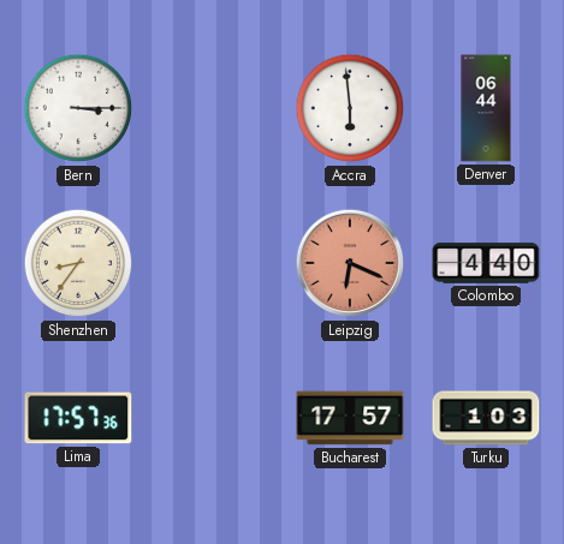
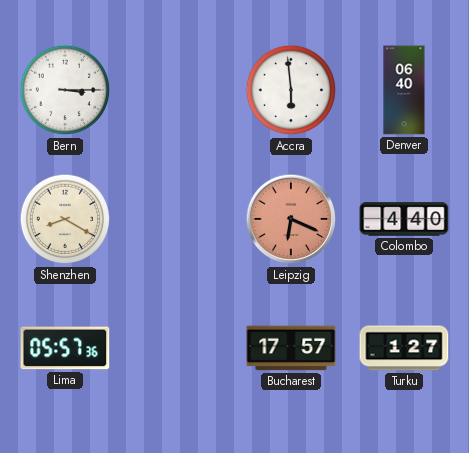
Denver: 06:44 -> 06:40 (404, 90)
Shenzhen: 8:36 -> 8:20 (65, 219)
Lima: 17:57 -> 05:57 (65, 348)
Turku: 1:03 -> 1:27 (404, 348)
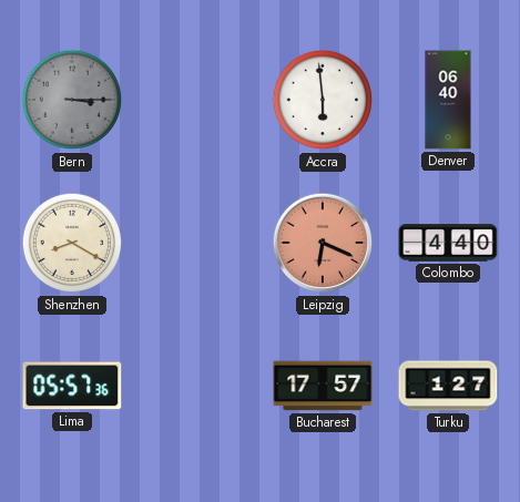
Bern dial: white -> grey (72, 100)
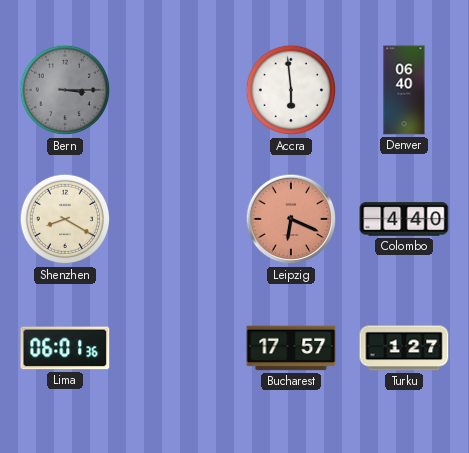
Lima: 05:57 -> 06:01 (65, 348)
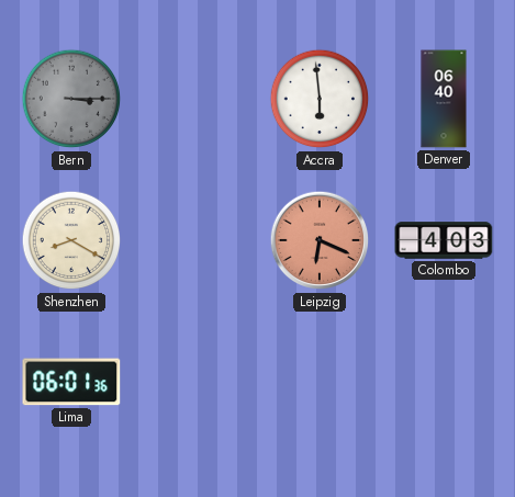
Colombo: 4:40 -> 4:03 (444, 240)
Bucharest: 17:57 -> none (291, 348)
Turku: 1:27 -> none (404, 348)
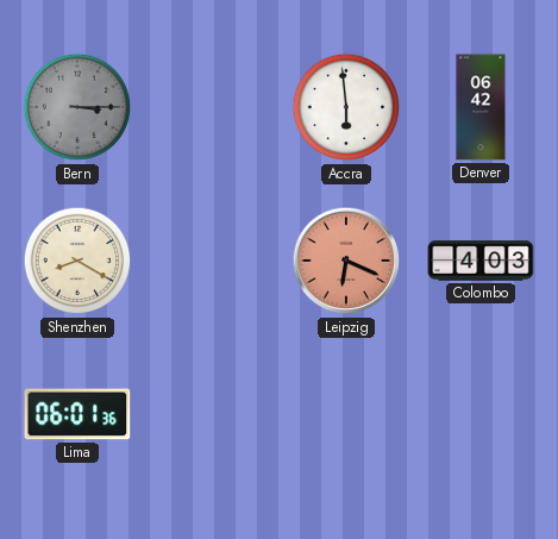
Denver: 06:40 -> 06:42 (481, 107)
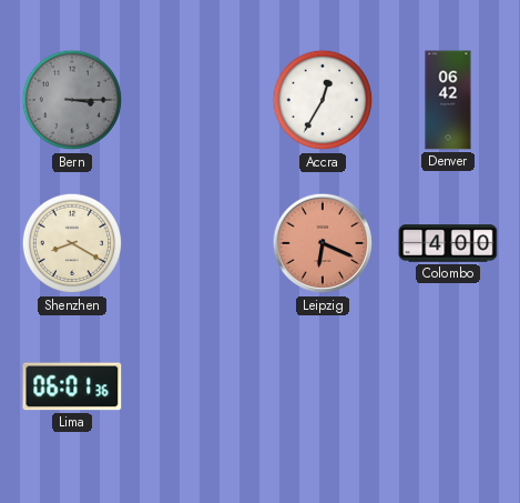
Accra: 5:59 -> 12:35 (323, 100)
Colombo: 4:03 -> 4:00 (448, 243)
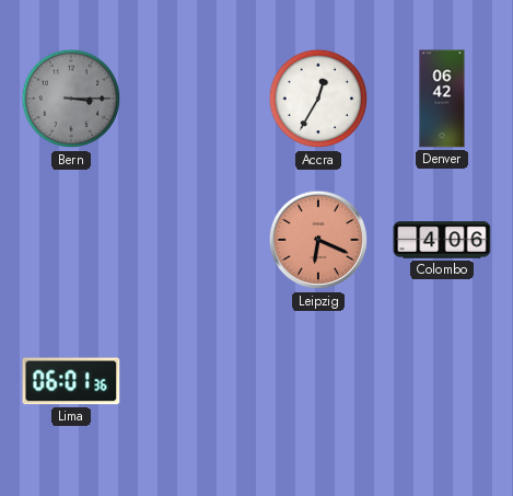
Shenzhen: 8:20 -> none (72, 243)
Colombo: 4:00 -> 4:06 (442, 240)
